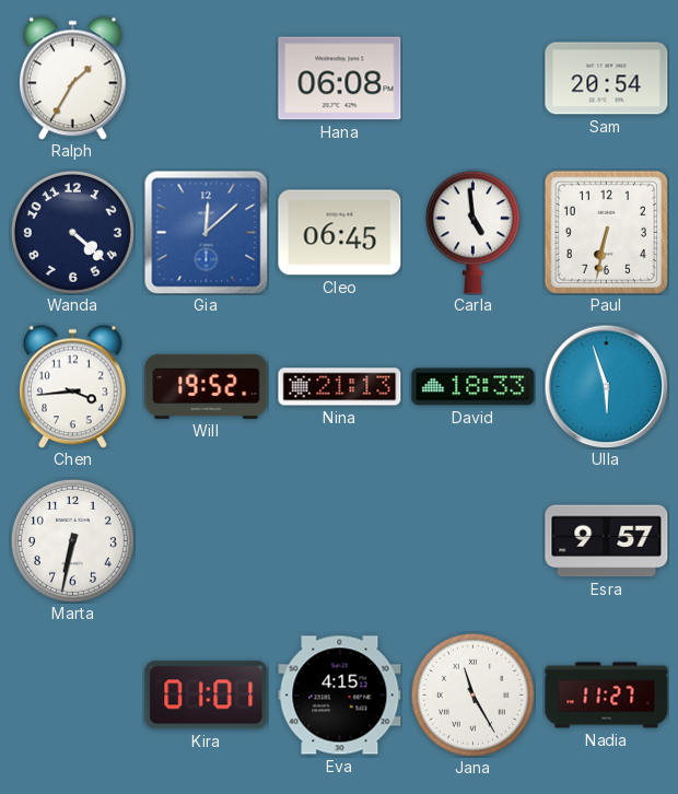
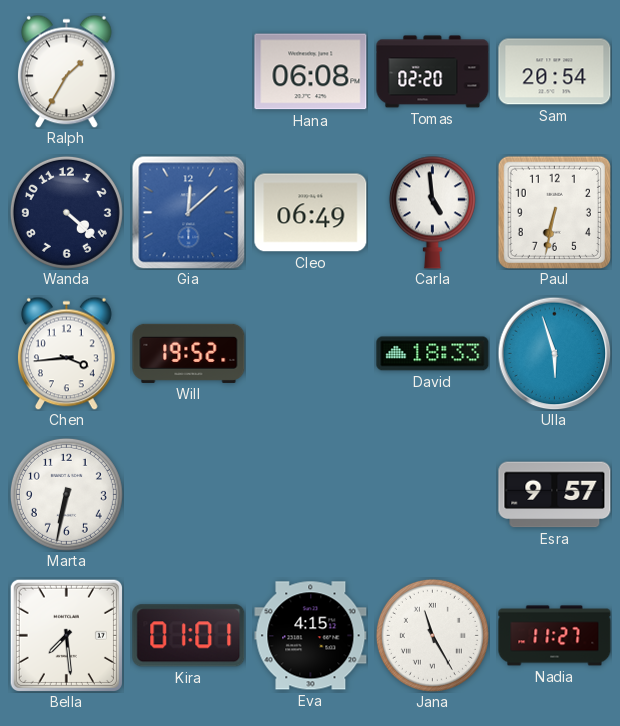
Tomas: none -> 02:20 (433, 72)
Cleo: 06:45 -> 06:49 (311, 213)
Nina: 21:13 -> none (340, 387)
Bella: none -> 7:29 (66, 635)
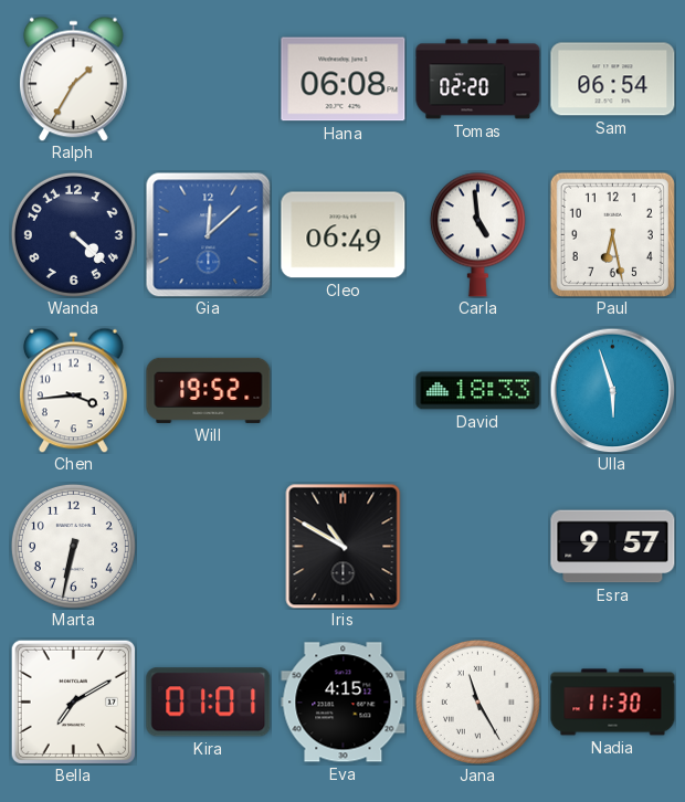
Sam: 20:54 -> 06:54 (613, 80)
Paul: 6:32 -> 6:28 (612, 234)
Iris: none -> 10:50 (344, 546)
Bella: 7:29 -> 7:10 (73, 701)
Nadia: 11:27 -> 11:30 (613, 703)
